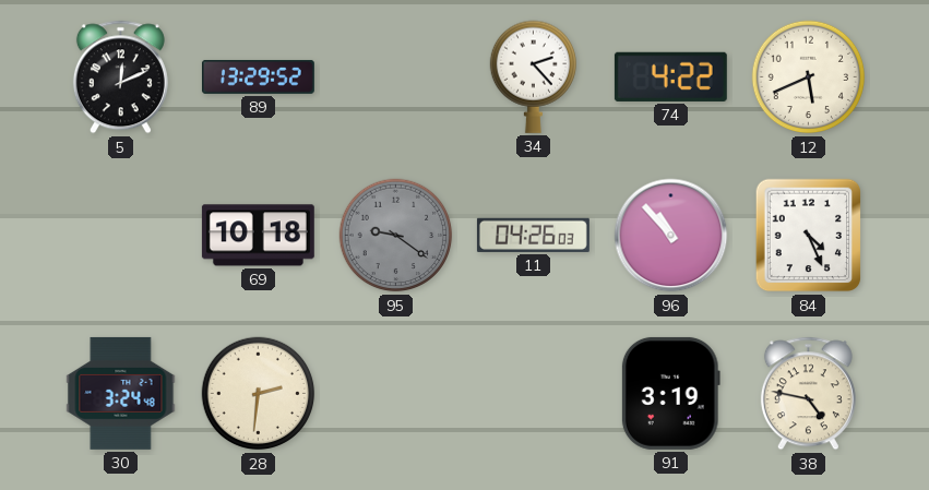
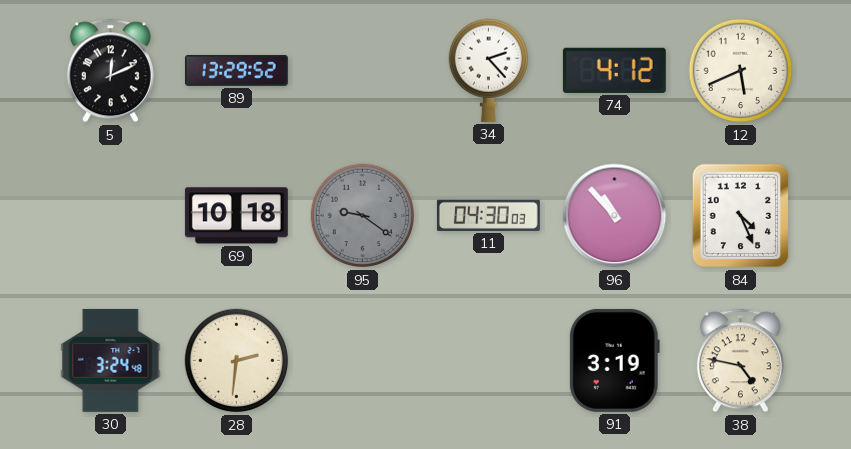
74: 4:22 -> 4:12 (614, 70)
11: 04:26 -> 04:30 (488, 215)
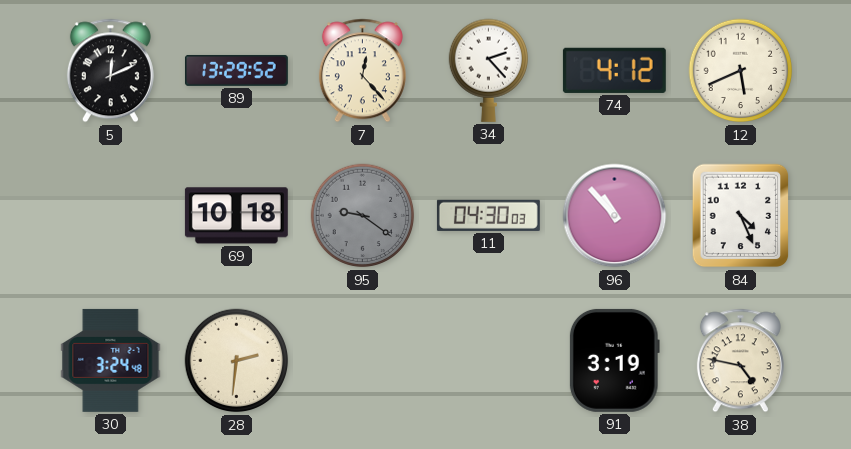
7: none -> 12:23 (362, 71)
